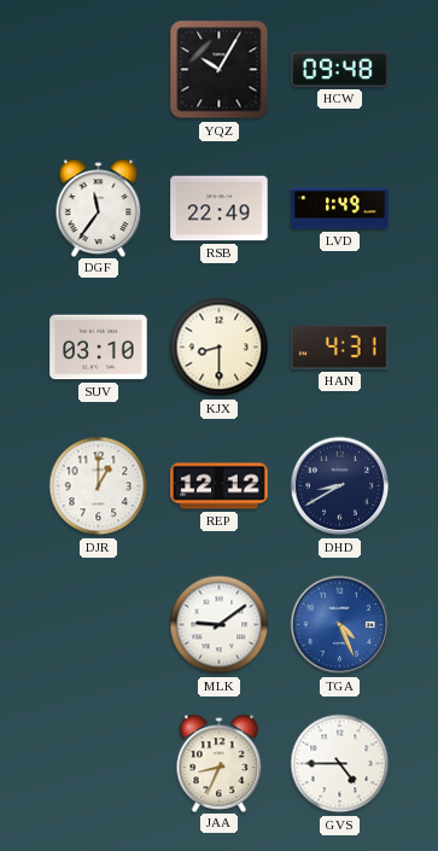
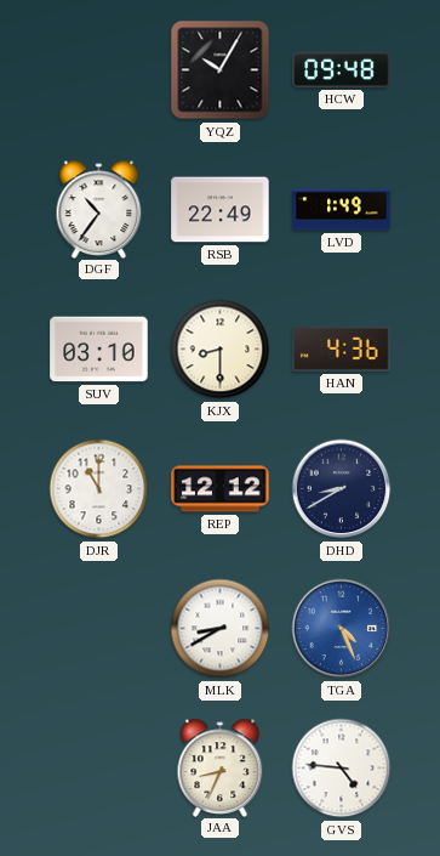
DGF: 11:36 -> 10:36 (99, 209)
HAN: 4:31 -> 4:36 (342, 350)
DJR: 1:00 -> 11:00 (99, 489)
MLK: 9:09 -> 8:40 (221, 629)
GVS: 4:45 -> 4:46 (342, 769)
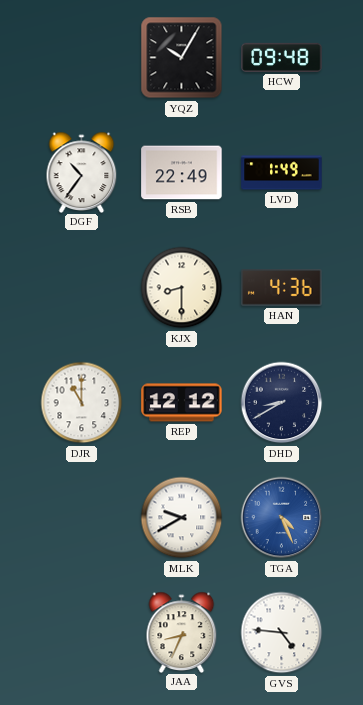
SUV: 03:10 -> none (99, 350)
MLK: 8:40 -> 9:40 (182, 518)
